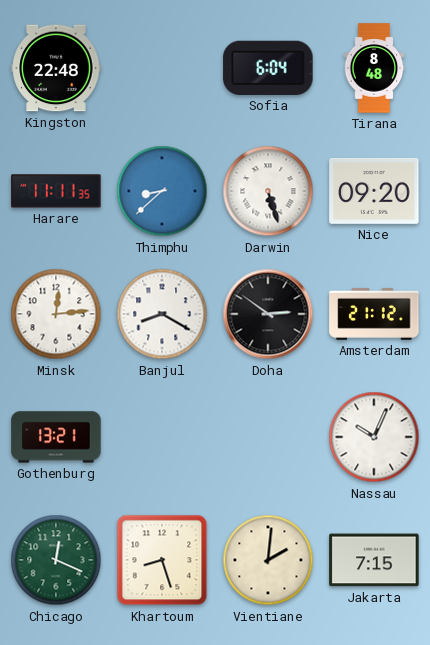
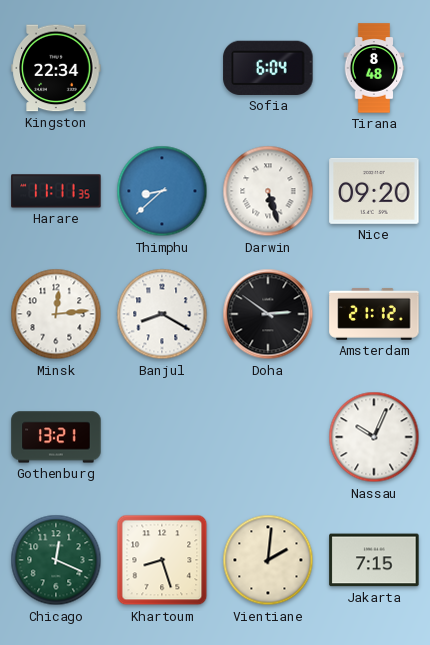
Kingston: 22:48 -> 22:34 (56, 68)
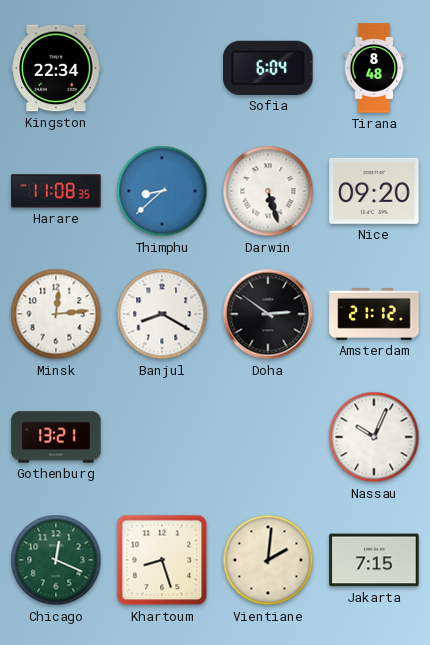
Harare: 11:11 -> 11:08 (56, 191)
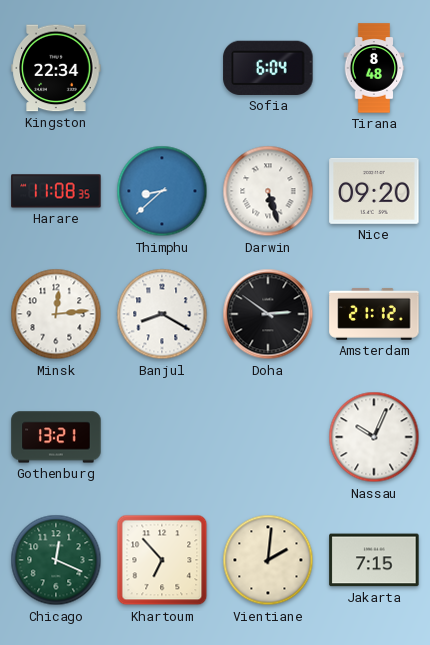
Khartoum: 8:27 -> 6:53 (162, 560)
